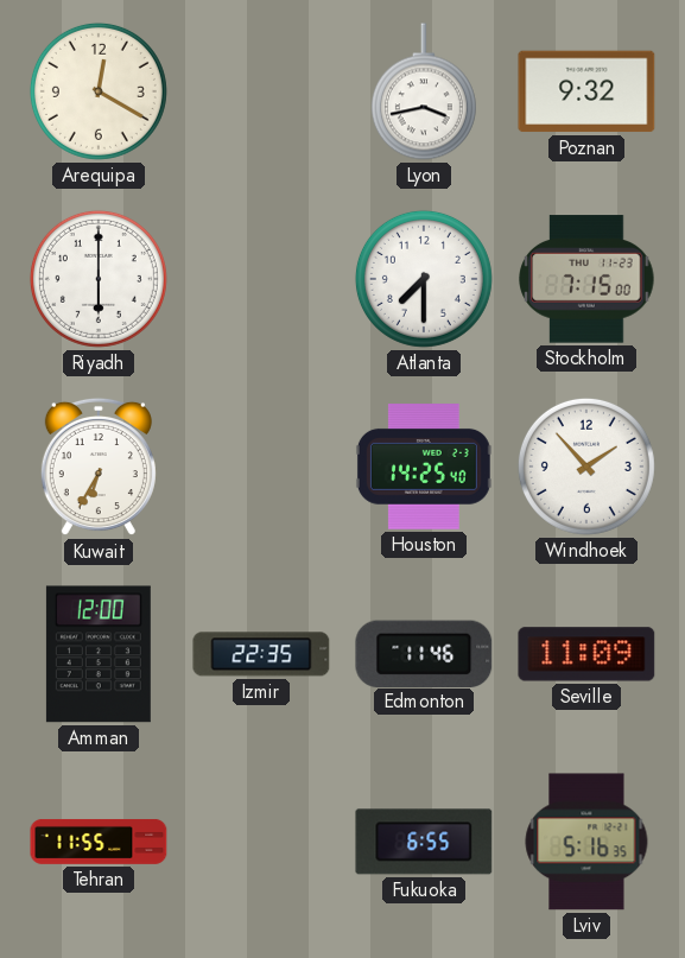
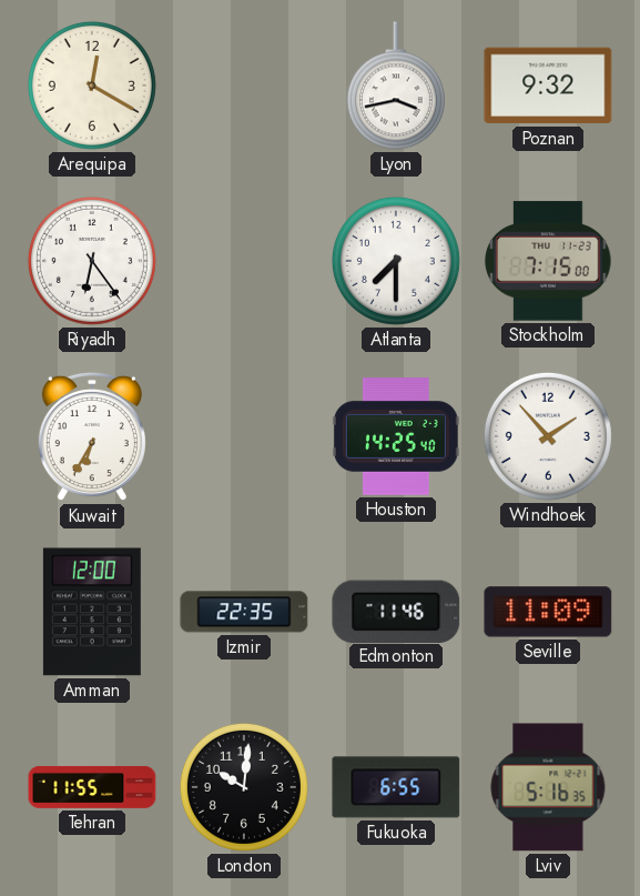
Riyadh: 6:00 -> 6:24 (92, 261)
London: none -> 10:01 (244, 787)
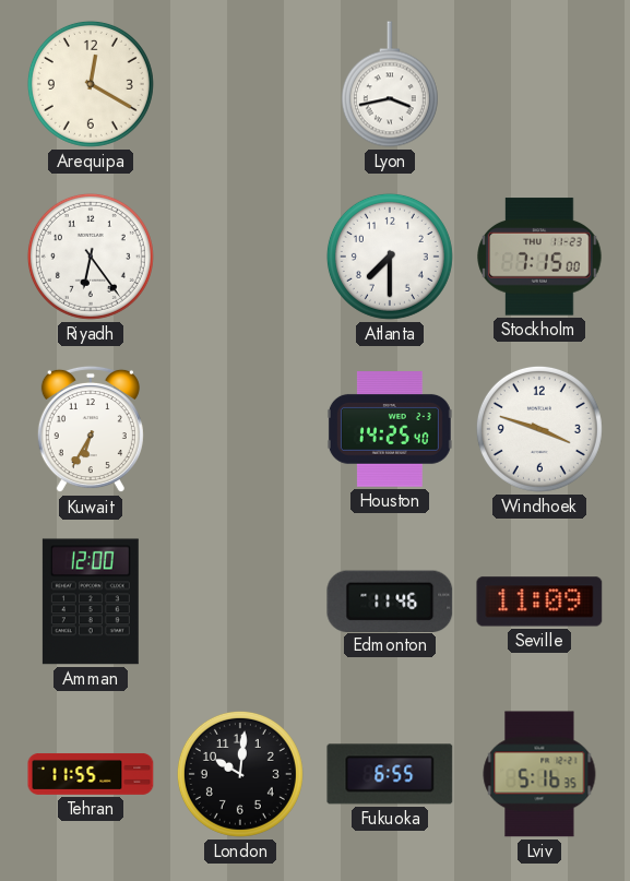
Poznan: 9:32 -> none (548, 85)
Windhoek: 1:53 -> 3:48 (539, 429)
Izmir: 22:35 -> none (244, 612)
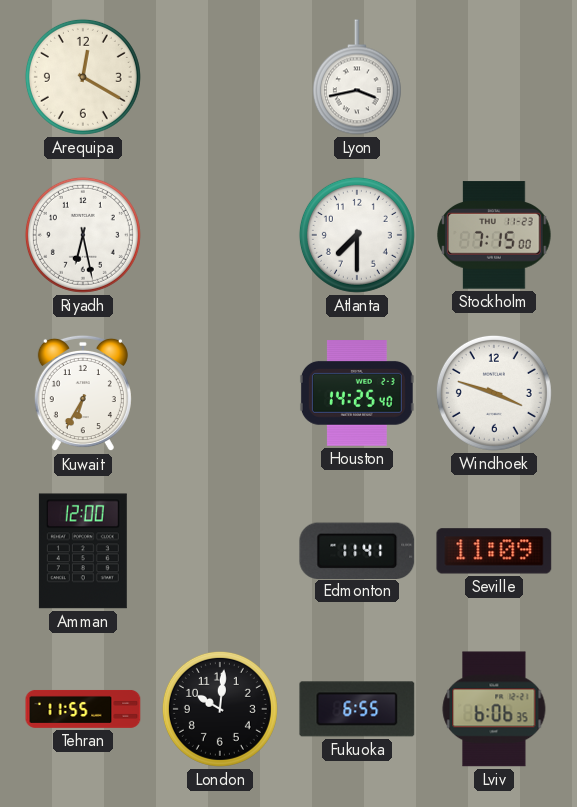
Riyadh: 6:24 -> 6:28 (83, 235)
Edmonton: 11:46 -> 11:41 (357, 550)
Lviv: 5:16 -> 6:06 (494, 709)
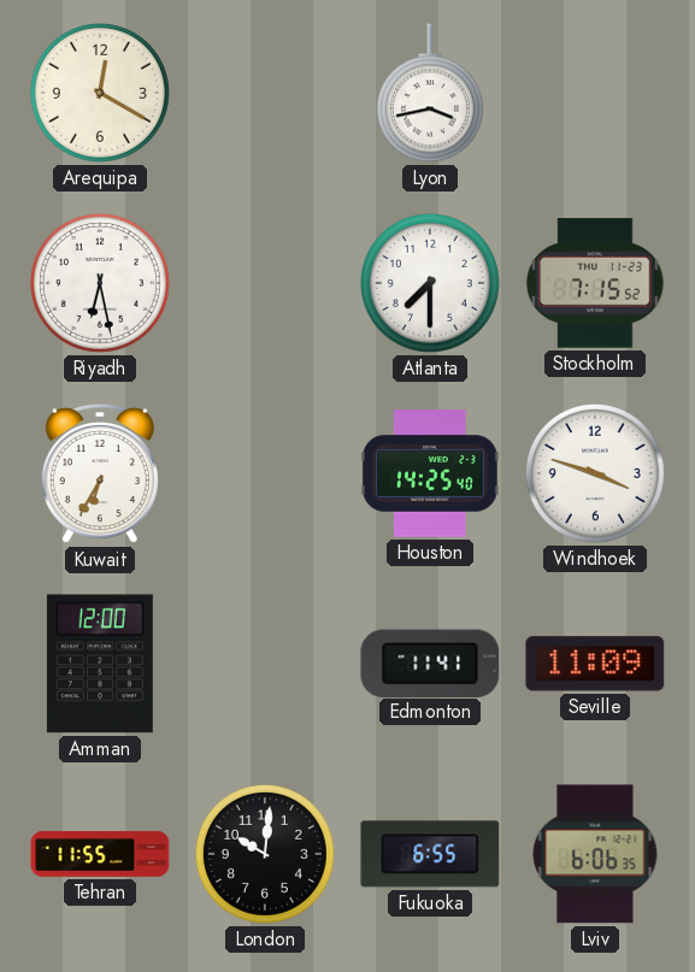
Stockholm: 7:15:00 -> 7:15:52 (595, 283)
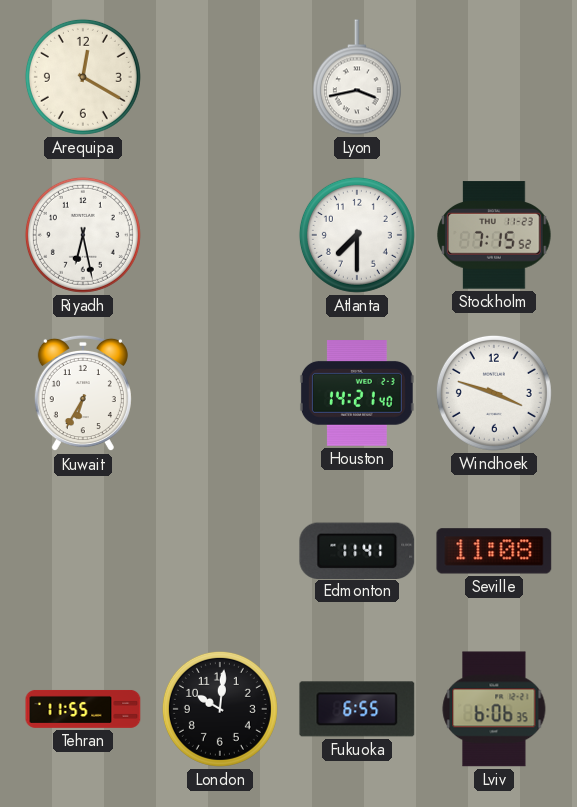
Houston: 14:25 -> 14:21 (357, 393)
Amman: 12:00 -> none (100, 664)
Seville: 11:09 -> 11:08 (494, 551)
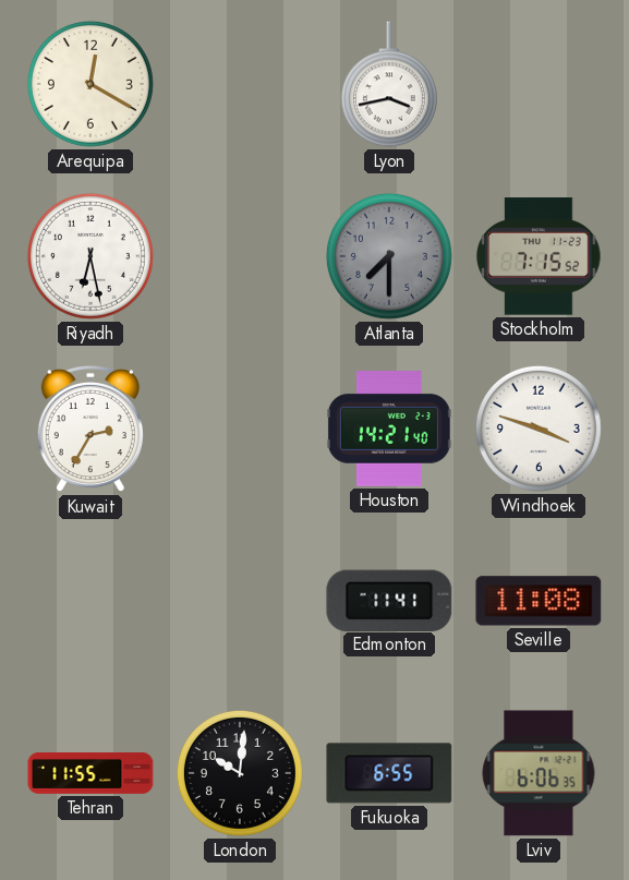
Atlanta dial: white -> grey (389, 256)
Kuwait: 6:35 -> 2:35 (90, 429)
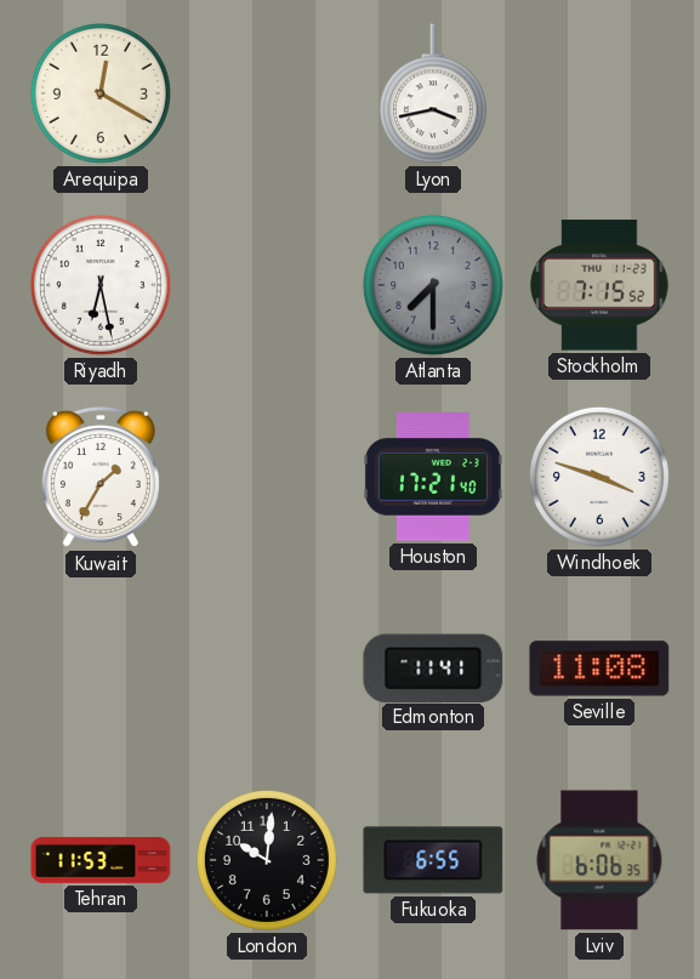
Kuwait: 2:35 -> 1:35 (101, 477)
Houston: 14:21 -> 17:21 (433, 477)
Tehran: 11:55 -> 11:53 (101, 860)
